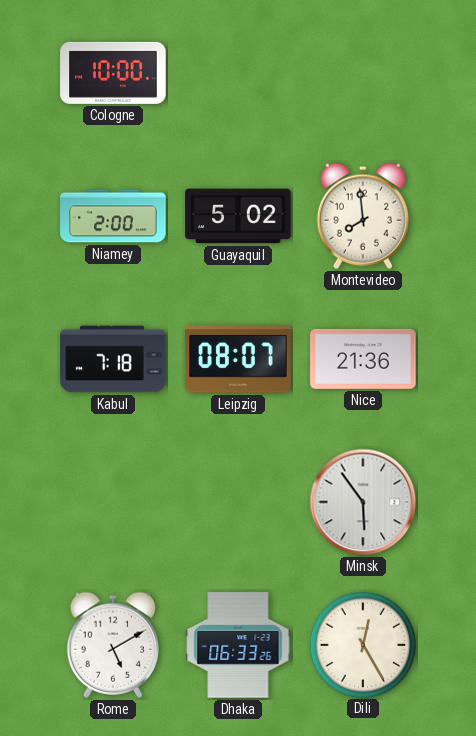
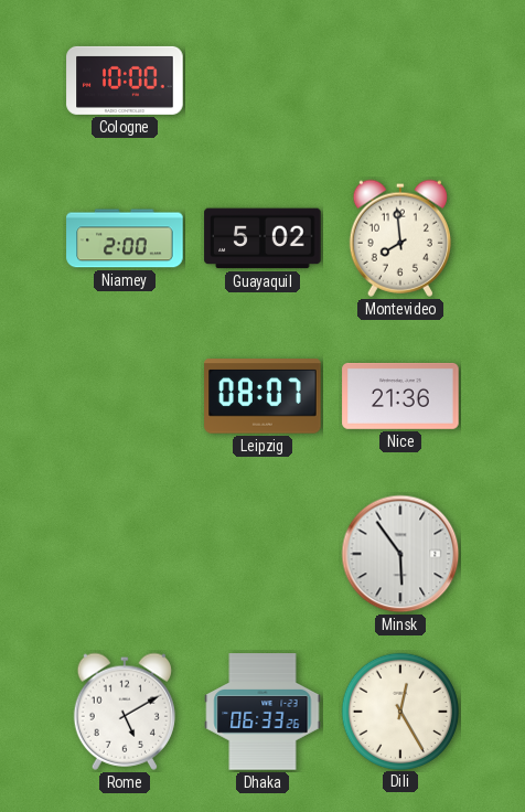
Kabul: 7:18 -> none (113, 359)
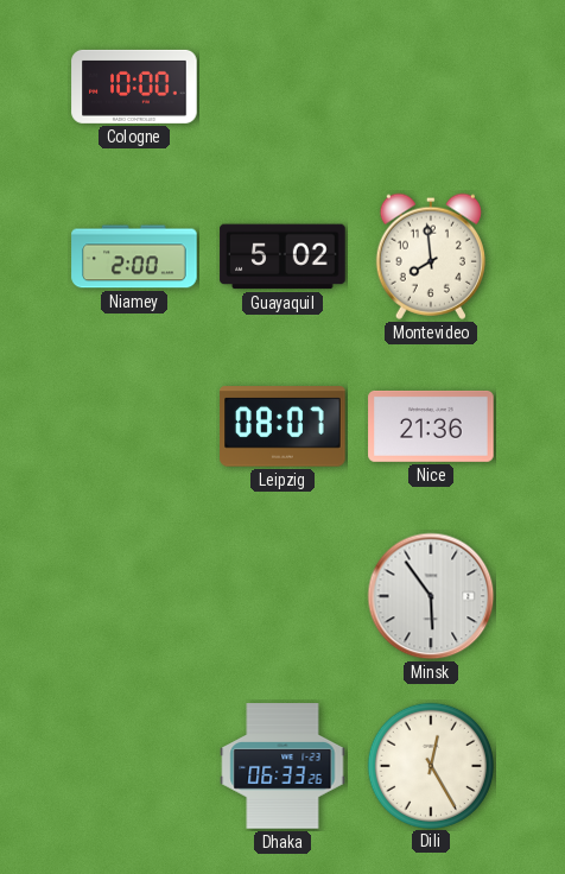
Rome: 5:10 -> none (125, 712)
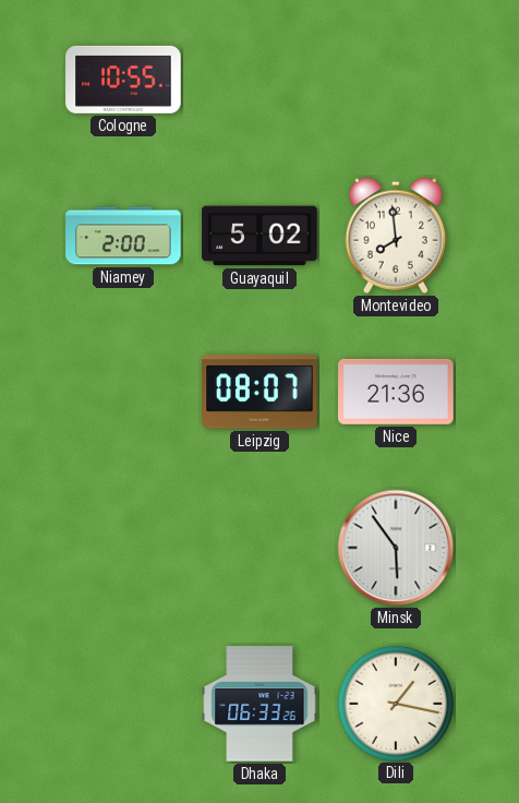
Cologne: 10:00 -> 10:55 (123, 80)
Dili: 12:25 -> 1:17 (395, 703)
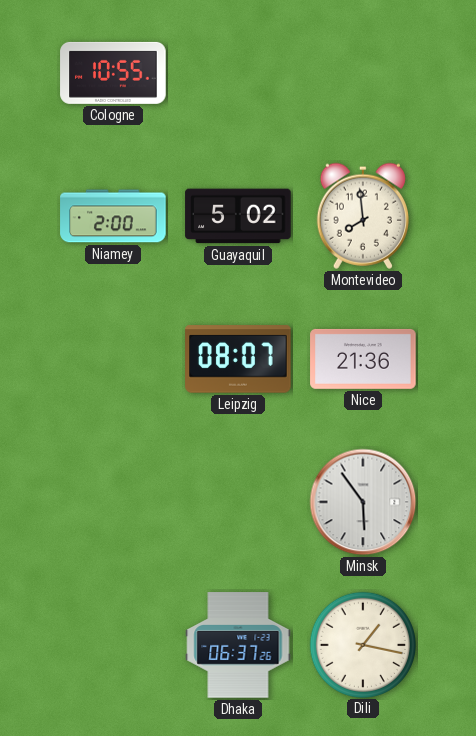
Dhaka: 06:33 -> 06:37 (238, 645)
